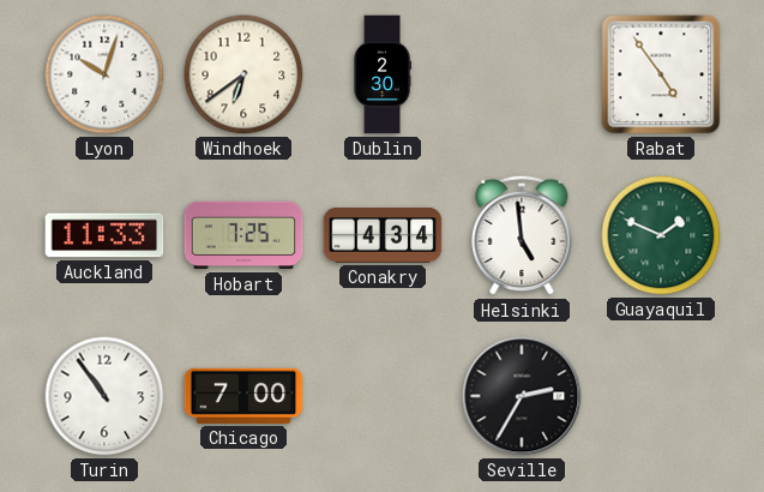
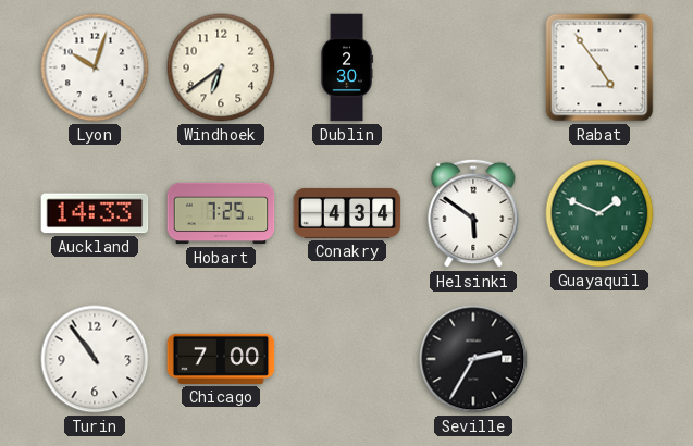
Auckland: 11:33 -> 14:33 (95, 213)
Helsinki: 4:59 -> 5:51 (473, 213)
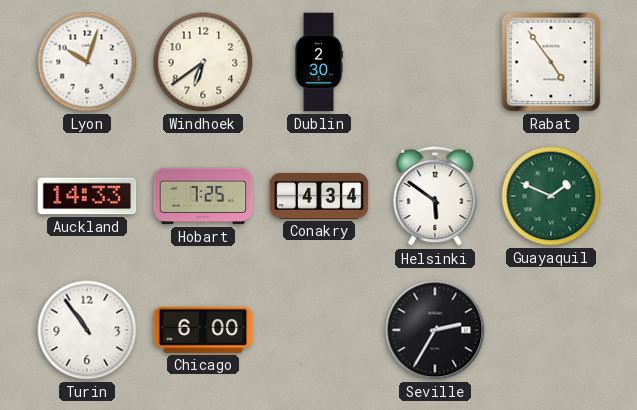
Chicago: 7:00 -> 6:00 (203, 330)
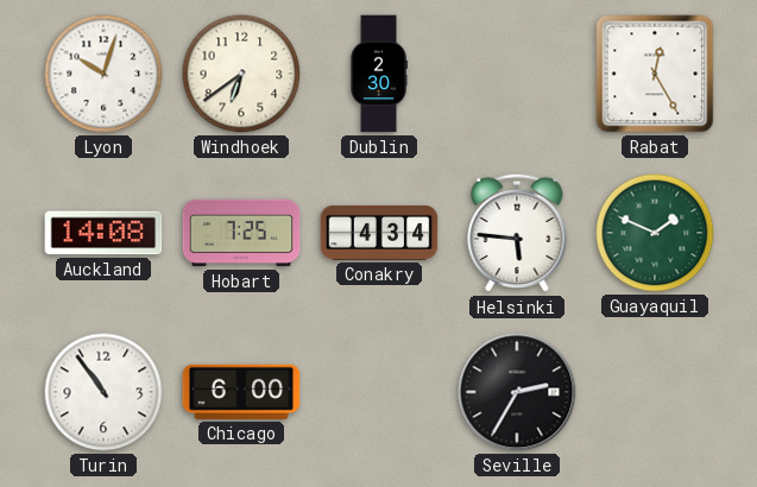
Rabat: 4:54 -> 12:25 (655, 74)
Auckland: 14:33 -> 14:08 (103, 233)
Helsinki: 5:51 -> 5:46 (517, 233)
